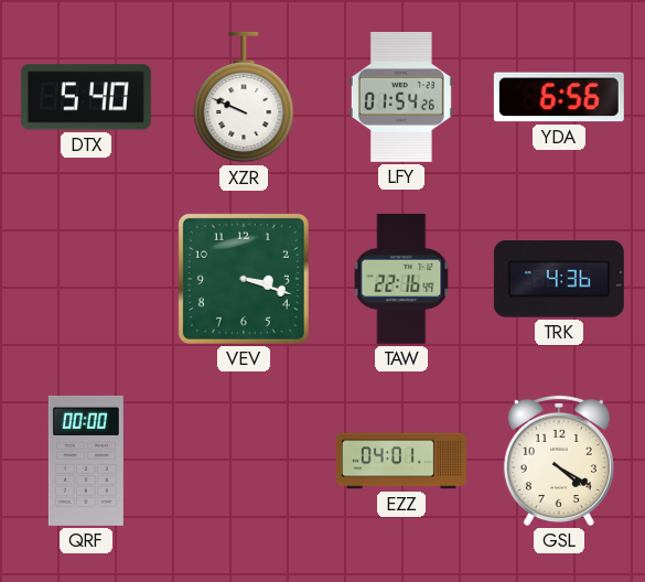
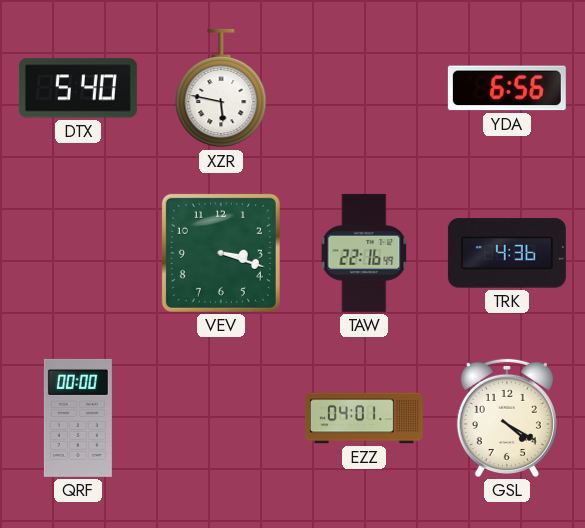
XZR: 9:49 -> 5:47 (221, 88)
LFY: 01:54 -> none (401, 97)
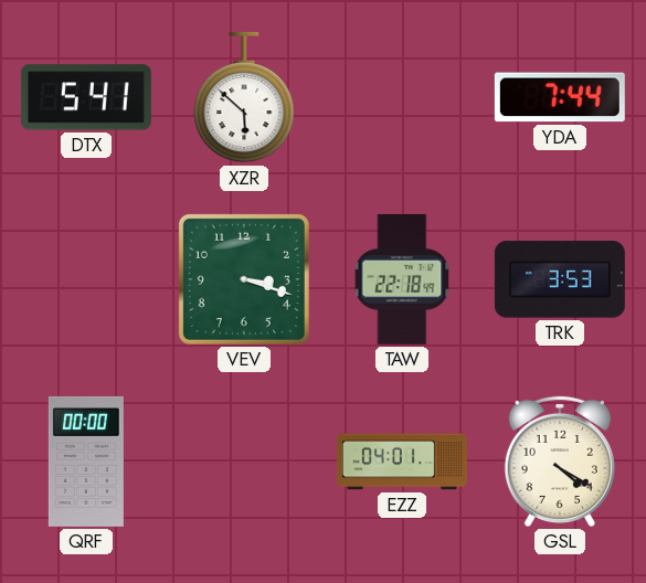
DTX: 5:40 -> 5:41 (86, 97)
XZR: 5:47 -> 5:52 (244, 97)
YDA: 6:56 -> 7:44 (560, 97)
TAW: 22:16 -> 22:18 (402, 279)
TRK: 4:36 -> 3:53 (560, 279)
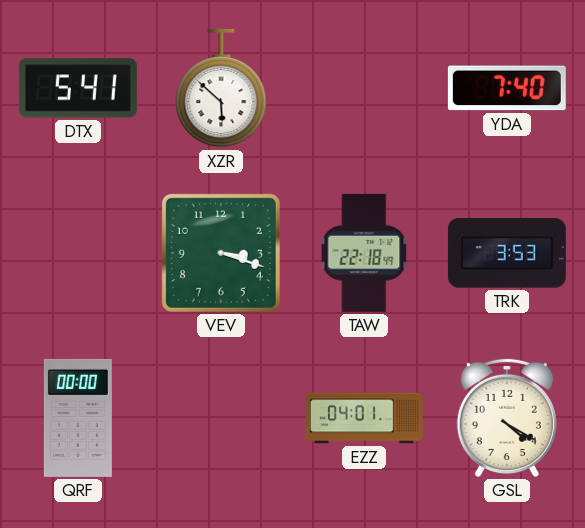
YDA: 7:44 -> 7:40 (507, 88)
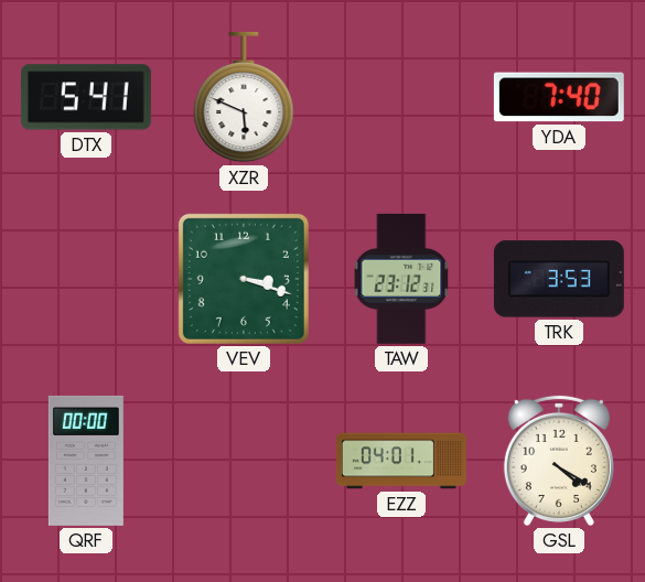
XZR: 5:52 -> 5:49 (244, 97)
TAW: 22:18 -> 23:12 (401, 279)
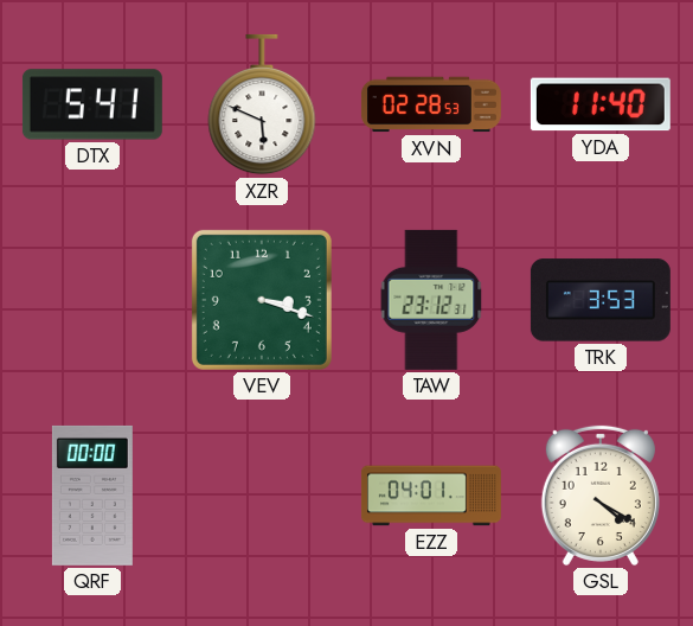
XVN: none -> 02:28 (431, 104)
YDA: 7:40 -> 11:40 (601, 104)
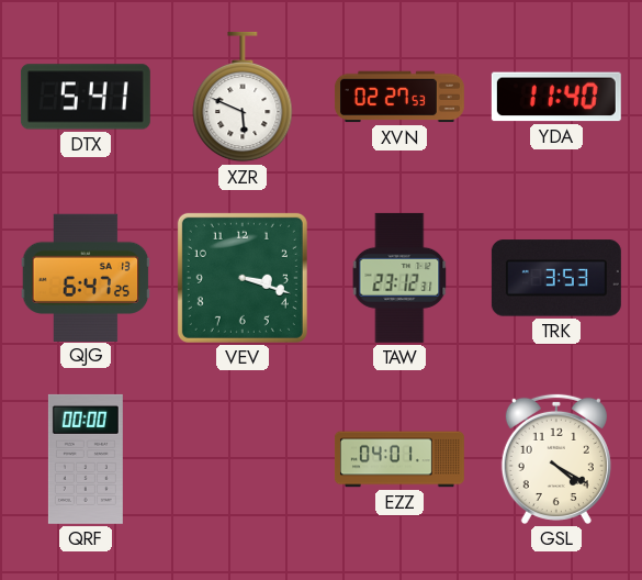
XVN: 02:28 -> 02:27 (399, 97)
QJG: none -> 6:47 (86, 277)
